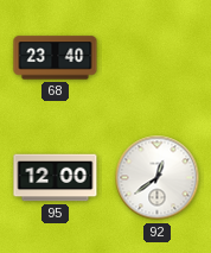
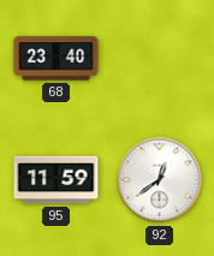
95: 12:00 -> 11:59 (57, 180)
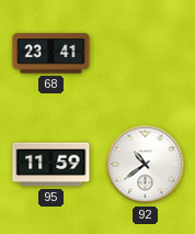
68: 23:40 -> 23:41 (51, 54)
92: 12:39 -> 10:39 (146, 165)
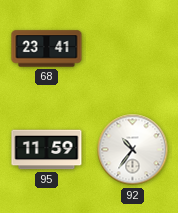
92: 10:39 -> 10:36 (133, 150)
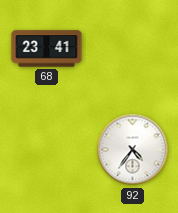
95: 11:59 -> none (47, 150)
92: 10:36 -> 4:36 (133, 150)
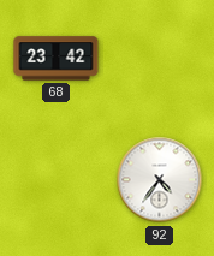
68: 23:41 -> 23:42 (57, 59)
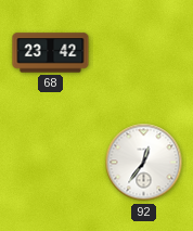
92: 4:36 -> 12:36 (144, 163)
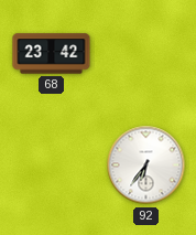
92: 12:36 -> 6:36 (146, 165)
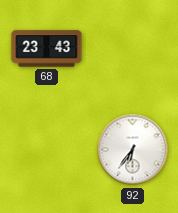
68: 23:42 -> 23:43 (47, 49)
